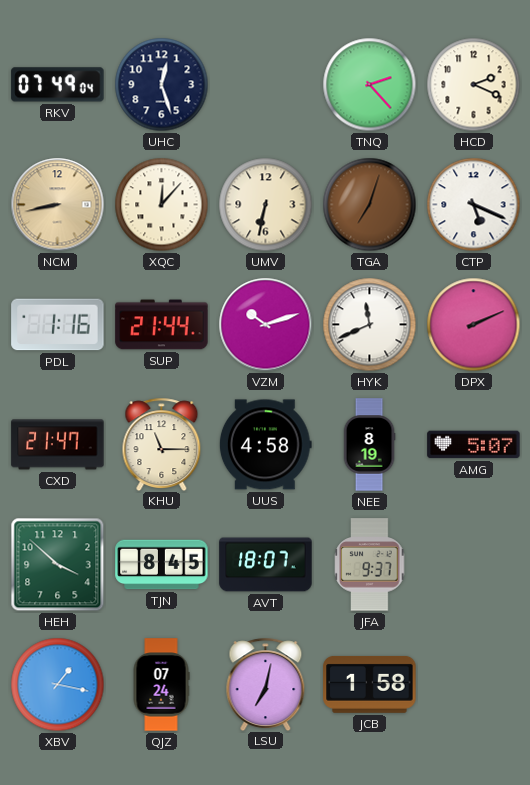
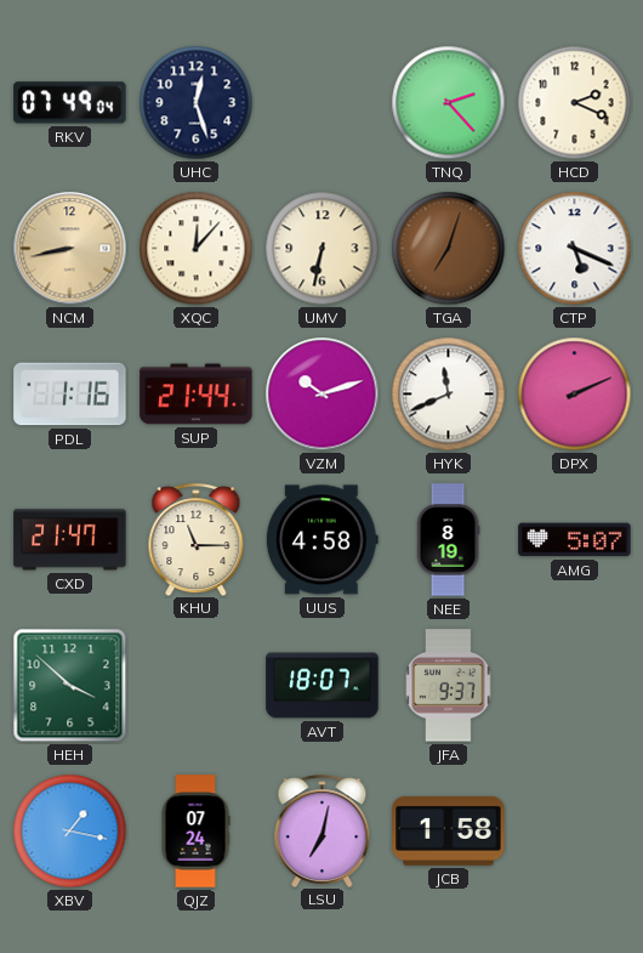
TJN: 8:45 -> none (162, 565)
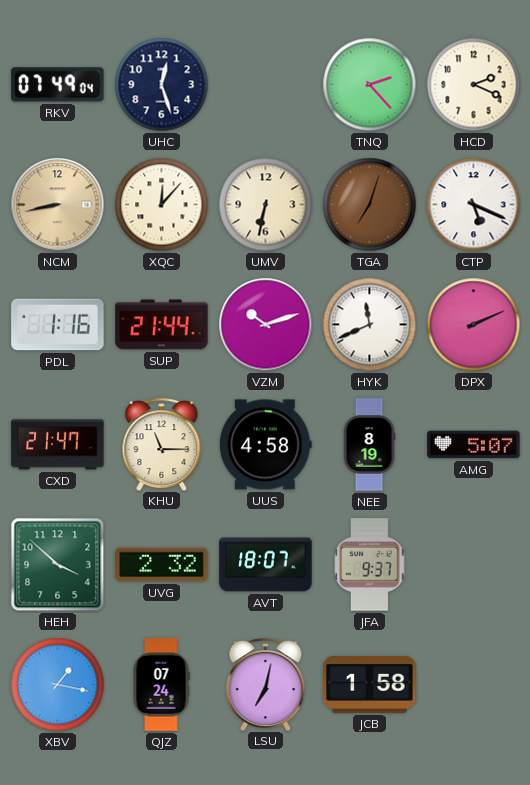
UVG: none -> 2:32 (162, 565)
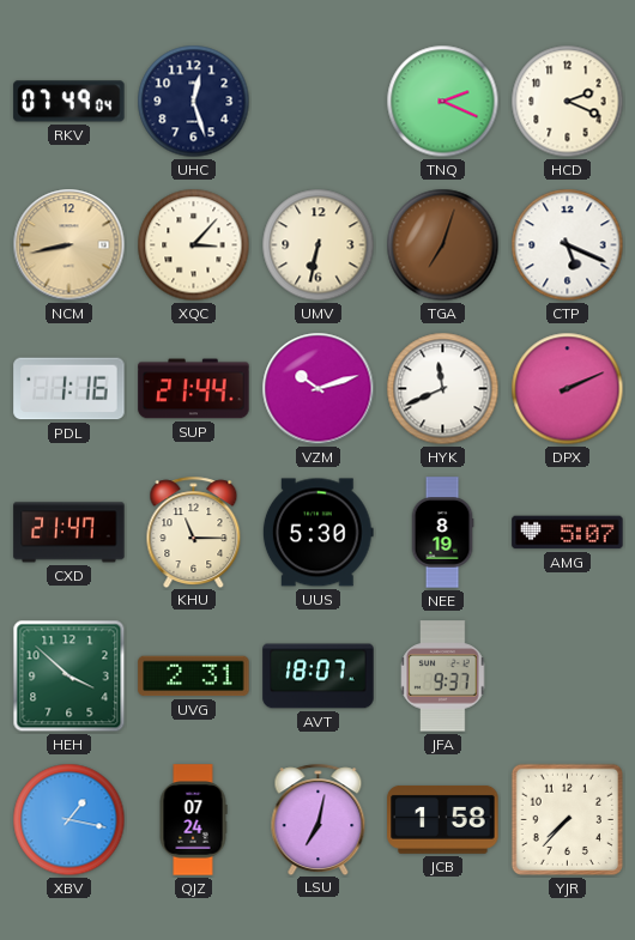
TNQ: 2:23 -> 2:19 (443, 102)
XQC: 12:07 -> 3:07 (194, 245)
UUS: 4:58 -> 5:30 (317, 533)
UVG: 2:32 -> 2:31 (194, 677)
YJR: none -> 7:37 (568, 820)
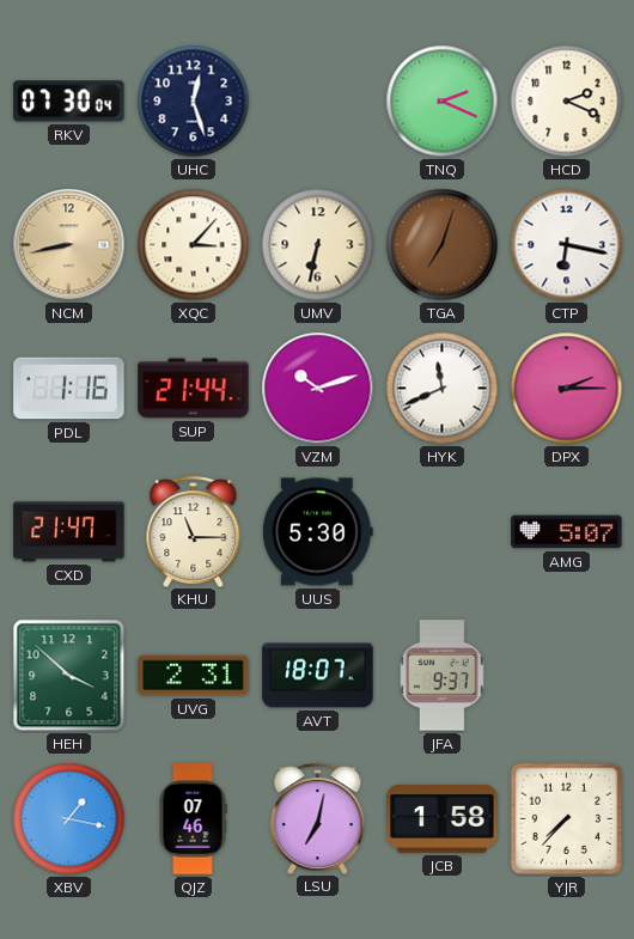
RKV: 07:49 -> 07:30 (69, 102)
CTP: 5:19 -> 6:17 (567, 245)
DPX: 2:11 -> 2:15 (567, 389)
NEE: 8:19 -> none (442, 533)
QJZ: 07:24 -> 07:46 (193, 819)
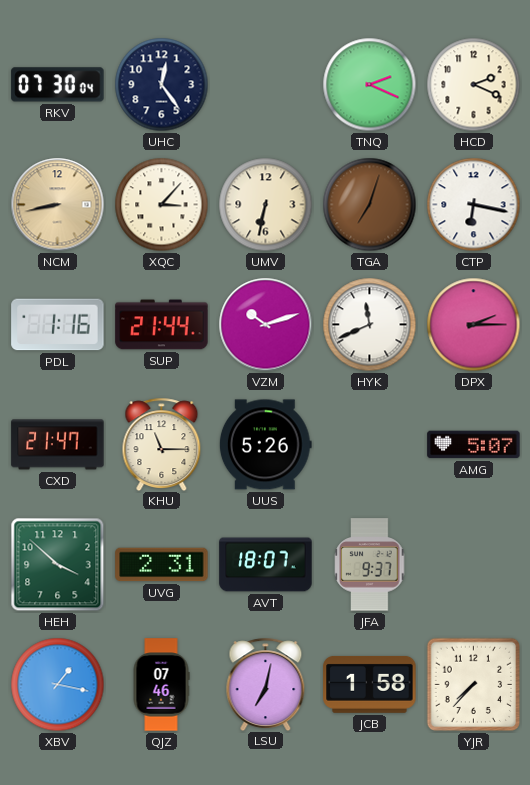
UHC: 12:27 -> 12:24 (162, 85)
UUS: 5:30 -> 5:26 (265, 445)
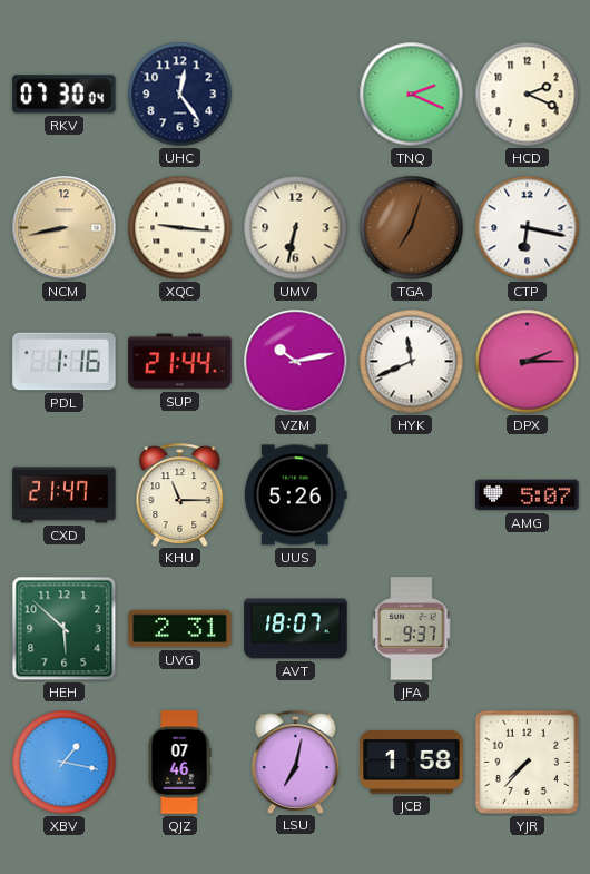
XQC: 3:07 -> 9:16 (180, 228)
VZM: 10:12 -> 10:13 (296, 362)
HEH: 3:52 -> 5:52 (65, 629)
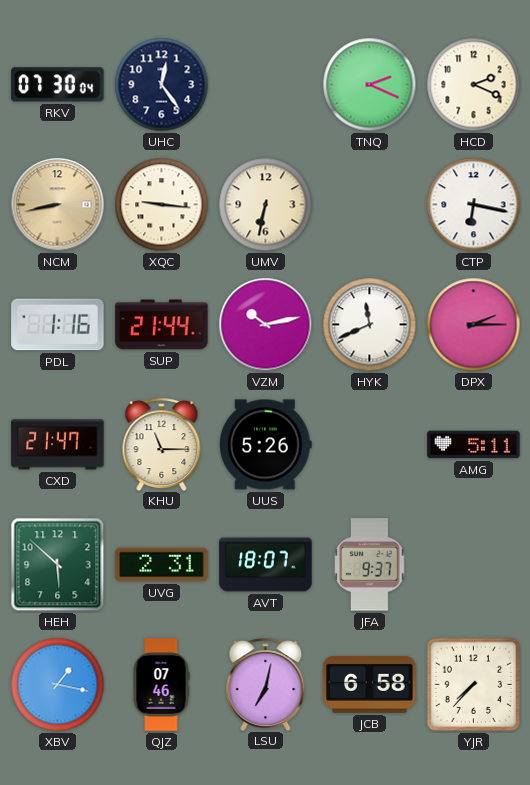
TGA: 7:03 -> none (412, 228)
AMG: 5:07 -> 5:11 (474, 445)
JCB: 1:58 -> 6:58 (370, 684)
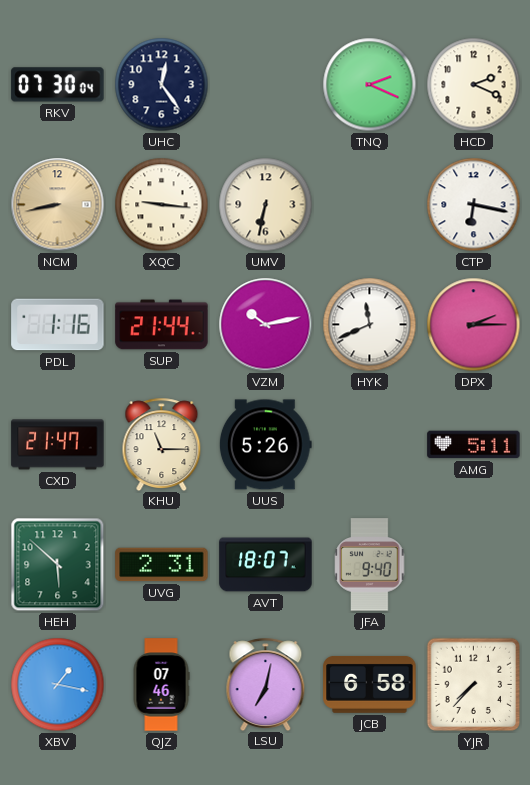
JFA: 9:37 -> 9:40 (370, 565)
